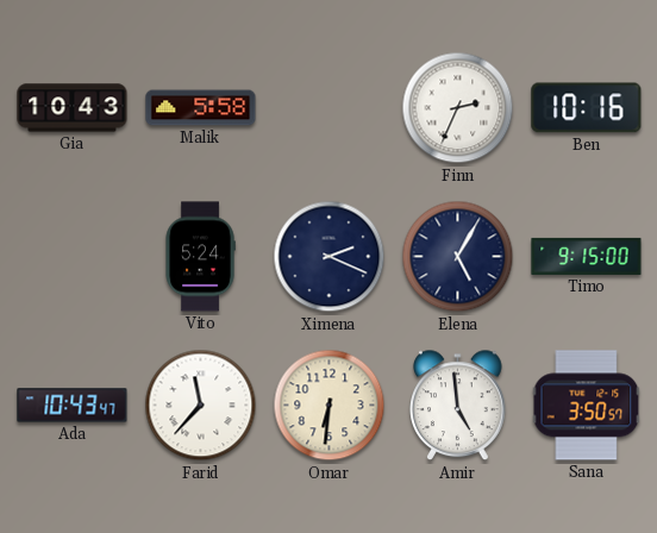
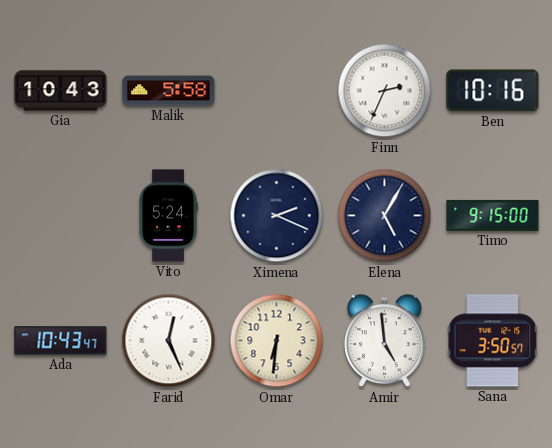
Farid: 11:37 -> 12:26 (169, 341)
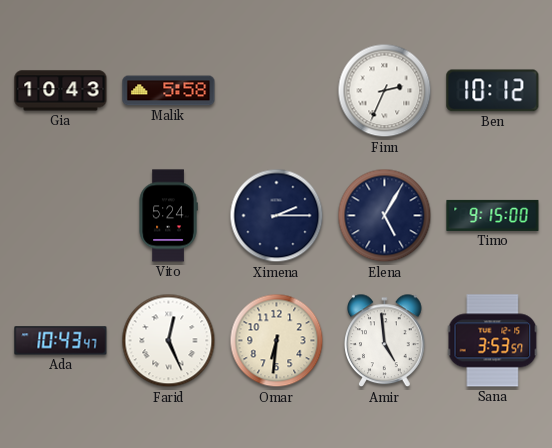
Ben: 10:16 -> 10:12 (493, 91)
Ximena: 2:19 -> 2:15 (277, 216)
Sana: 3:50 -> 3:53 (493, 341)
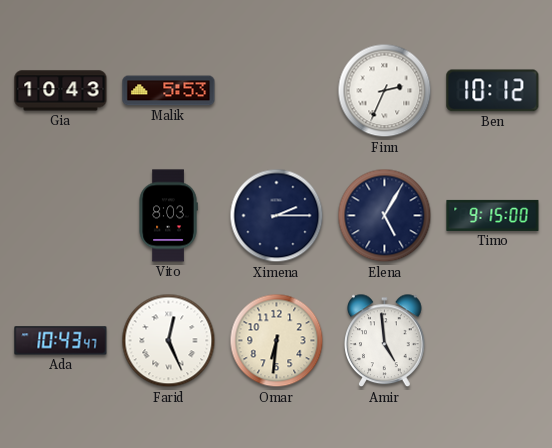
Malik: 5:58 -> 5:53 (169, 91)
Vito: 5:24 -> 8:03 (168, 216)
Sana: 3:53 -> none (493, 341)
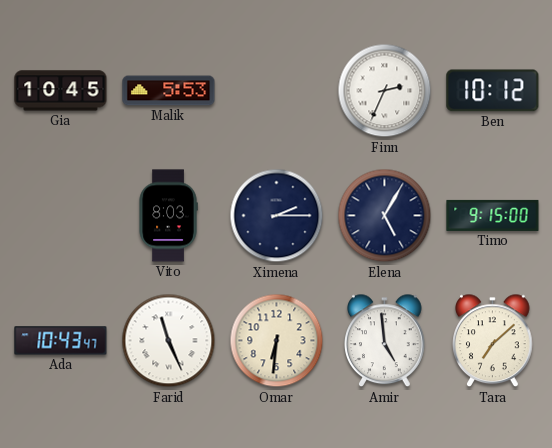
Gia: 10:43 -> 10:45 (61, 91)
Farid: 12:26 -> 11:26 (169, 341)
Tara: none -> 7:08 (493, 341)
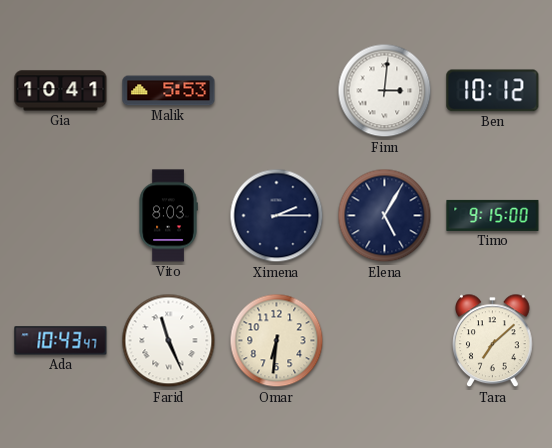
Gia: 10:45 -> 10:41 (61, 91)
Finn: 2:34 -> 3:01 (385, 91)
Amir: 4:59 -> none (385, 341)
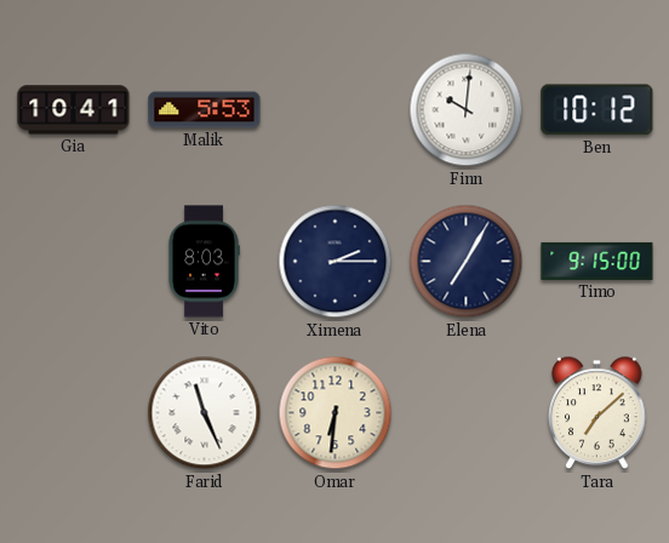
Finn: 3:01 -> 10:01 (467, 110)
Elena: 5:05 -> 7:05 (467, 262)
Ada: 10:43 -> none (61, 341)
